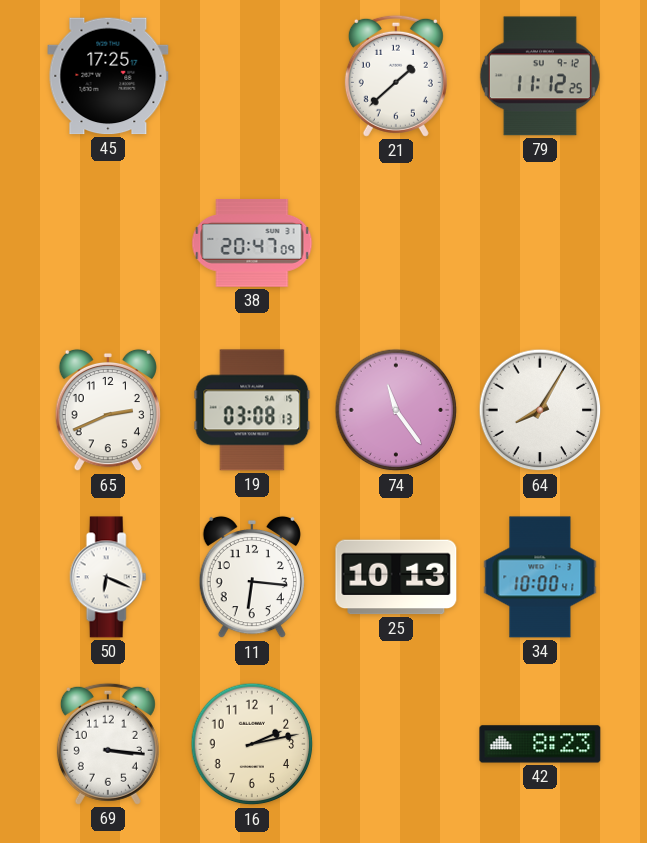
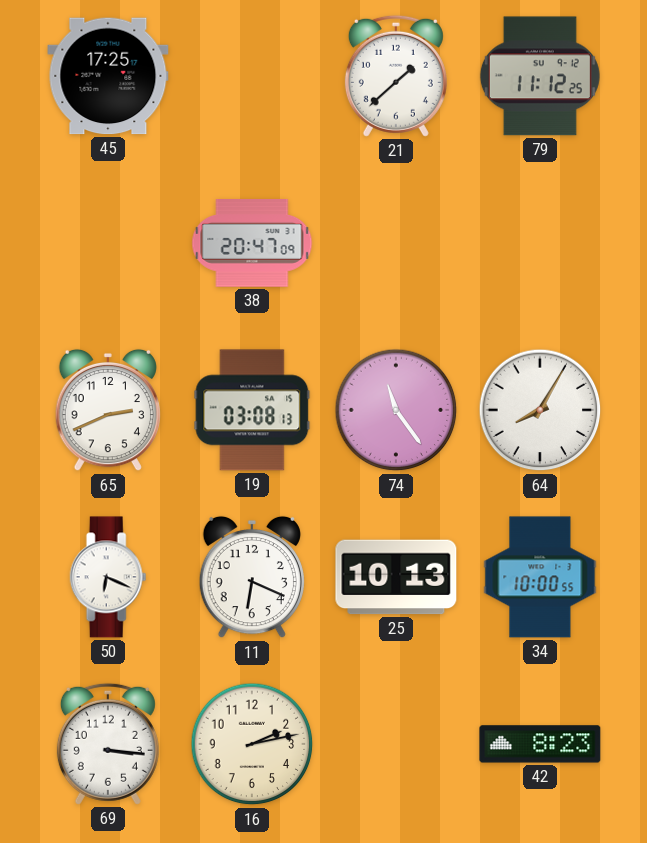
11: 6:16 -> 6:19 (252, 577)
34: 10:00:41 -> 10:00:55 (540, 577)
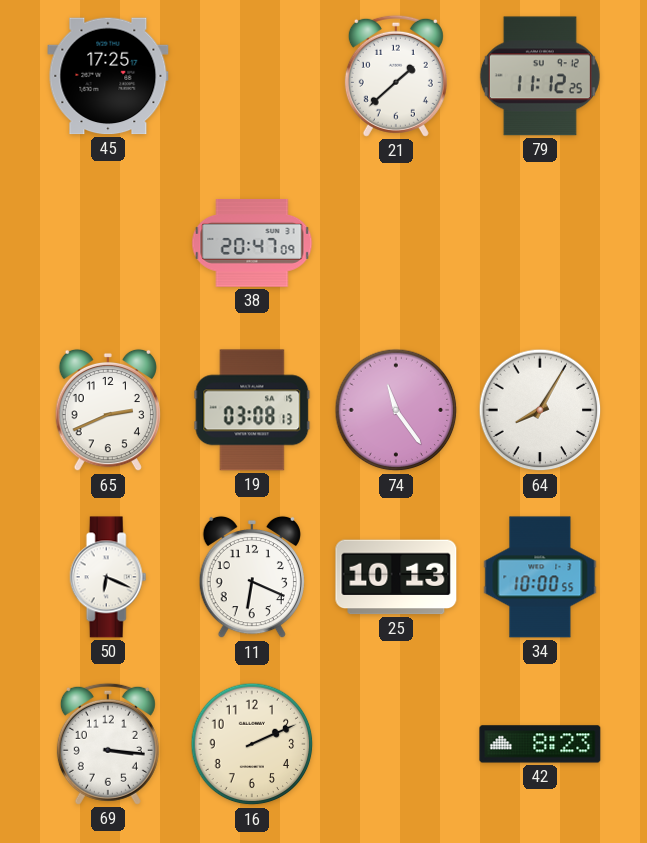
16: 2:13 -> 2:11 (252, 744)
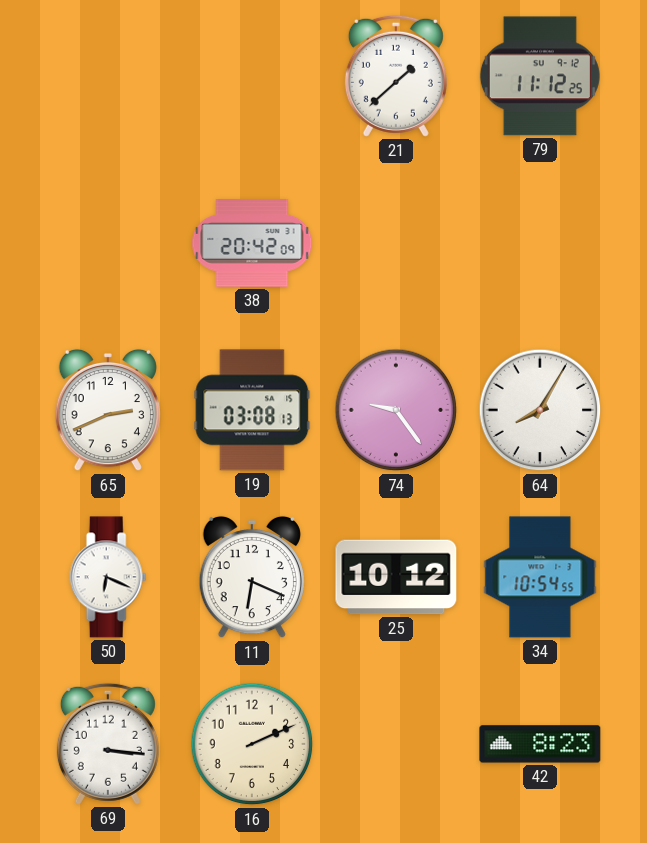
45: 17:25 -> none (108, 76)
38: 20:47 -> 20:42 (252, 243)
74: 11:24 -> 9:24 (396, 410)
25: 10:13 -> 10:12 (396, 577)
34: 10:00 -> 10:54 (540, 577)
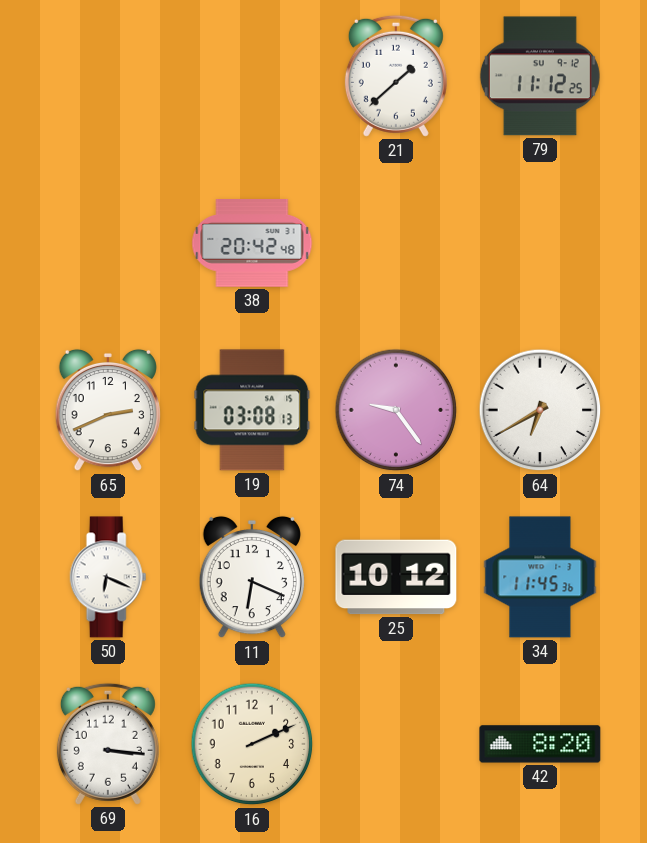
38: 20:42:09 -> 20:42:48 (252, 243)
64: 8:05 -> 6:40 (540, 410)
34: 10:54 -> 11:45 (540, 577)
42: 8:23 -> 8:20 (540, 744)
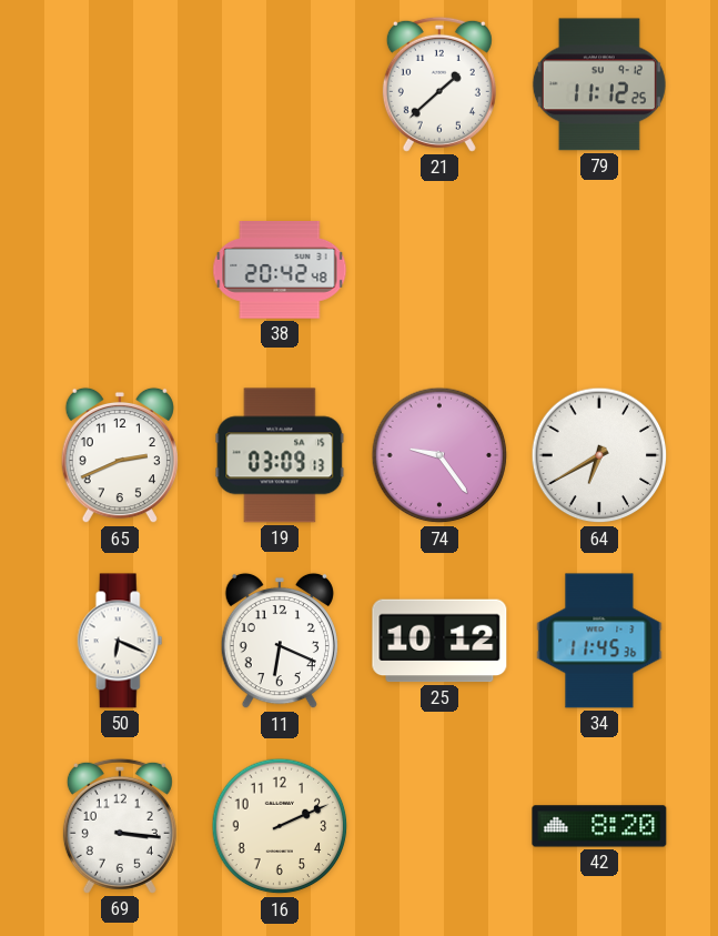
19: 03:08 -> 03:09 (280, 455)
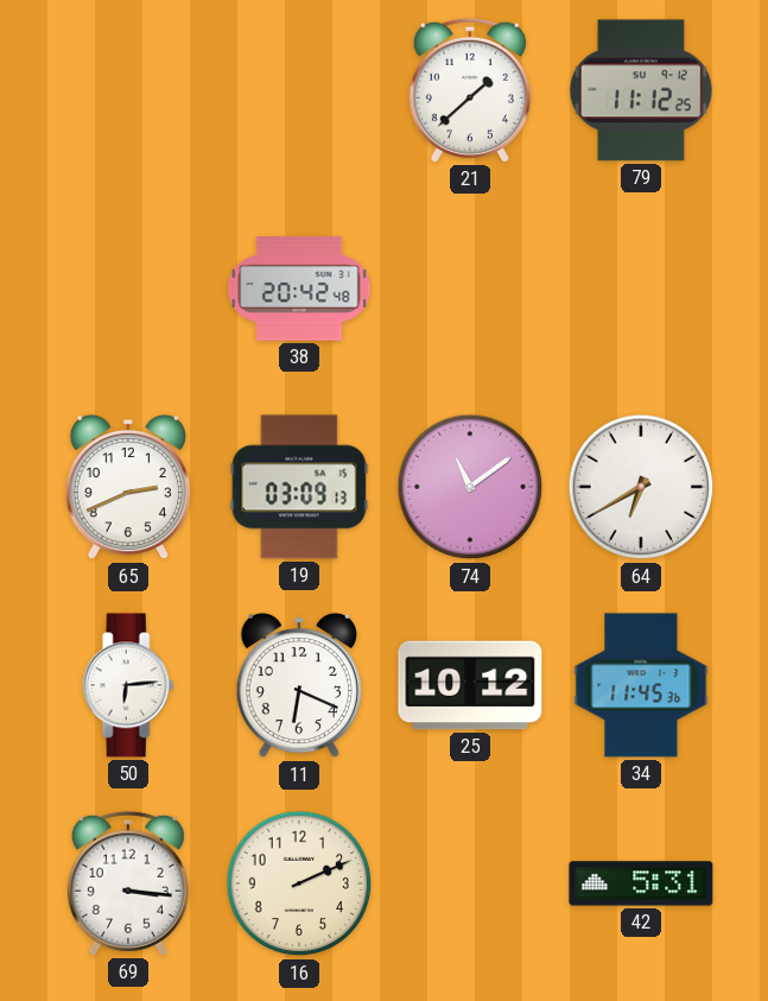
74: 9:24 -> 11:09 (470, 487)
50: 6:19 -> 6:14 (128, 685)
42: 8:20 -> 5:31 (641, 883)
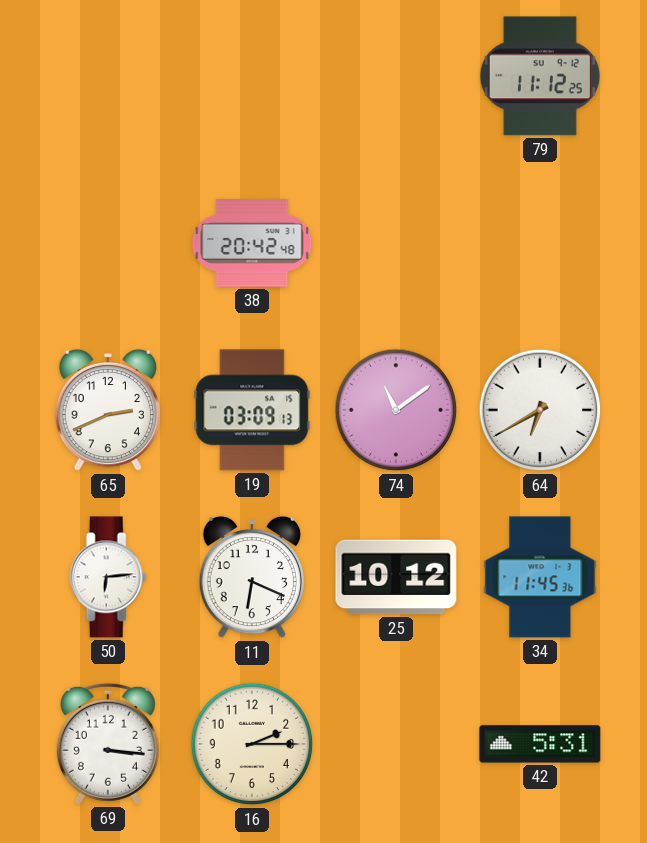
21: 1:38 -> none (470, 90)
16: 2:11 -> 2:15 (252, 744)
